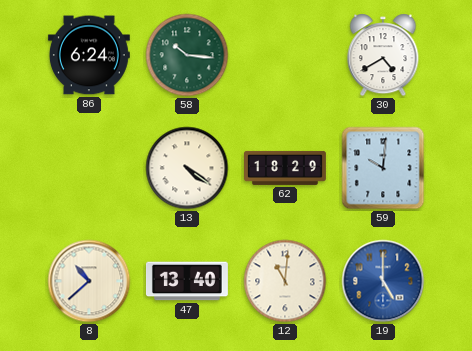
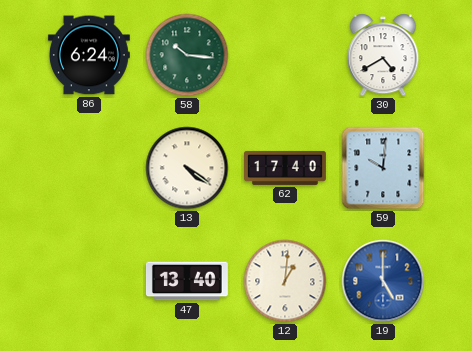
62: 18:29 -> 17:40 (286, 168)
8: 10:38 -> none (89, 281)
12: 11:01 -> 1:01 (285, 281)
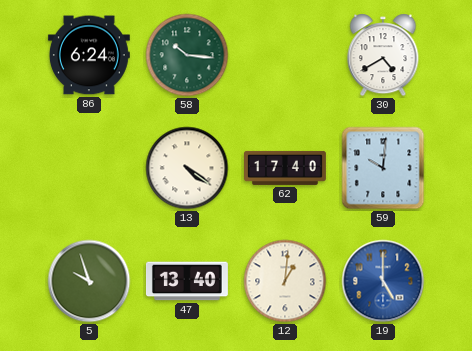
5: none -> 9:57 (89, 281)
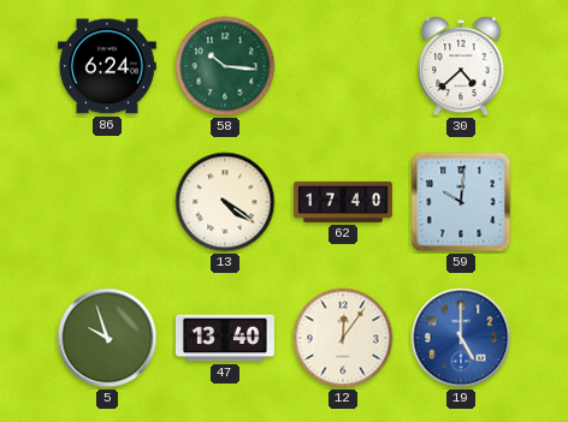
30: 4:40 -> 4:38 (461, 66)
12: 1:01 -> 12:06 (343, 338)
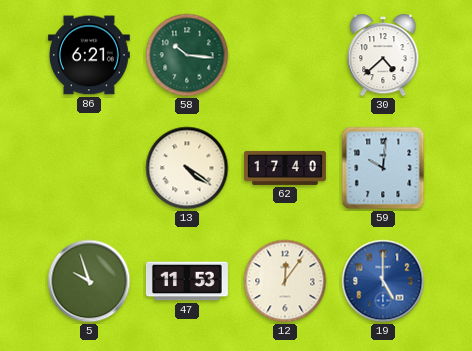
86: 6:24 -> 6:21 (89, 55)
47: 13:40 -> 11:53 (187, 281)
